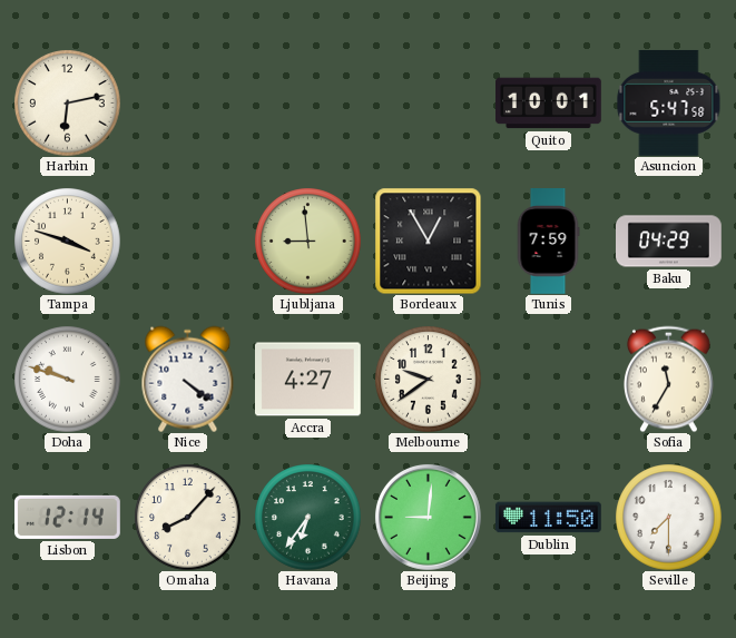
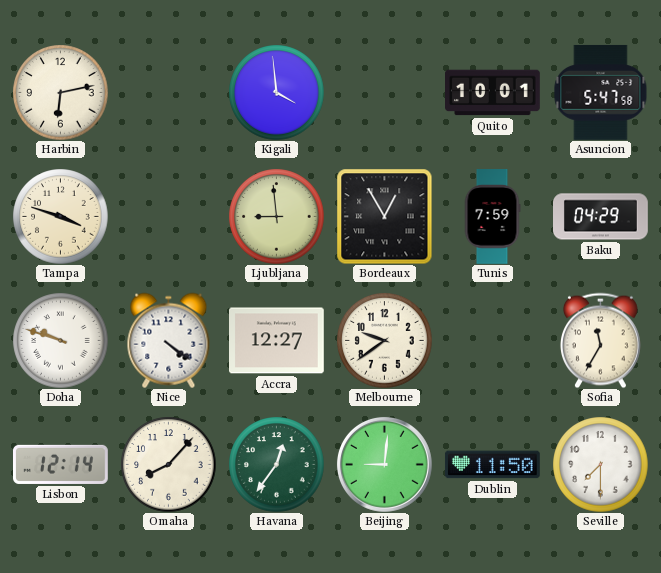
Kigali: none -> 3:59 (276, 92)
Accra: 4:27 -> 12:27 (277, 341)
Havana: 6:36 -> 12:36 (276, 464)
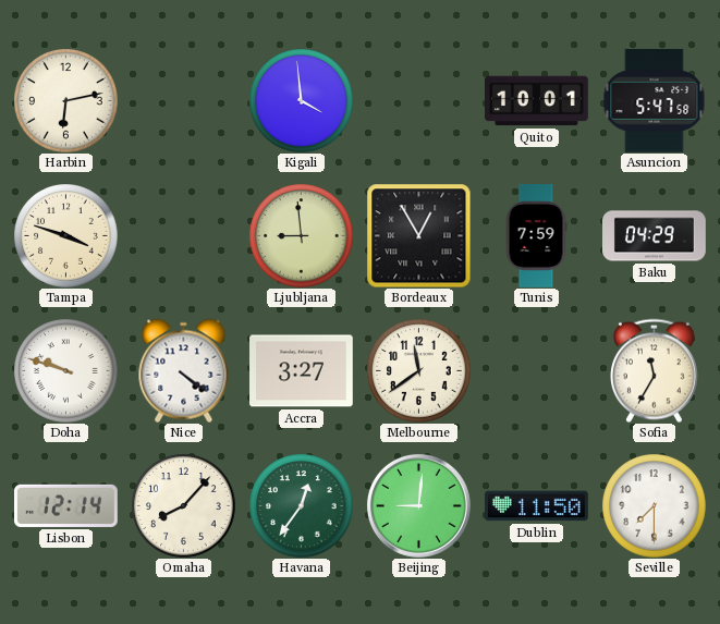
Accra: 12:27 -> 3:27 (302, 371)
Melbourne: 9:39 -> 11:39 (418, 370)
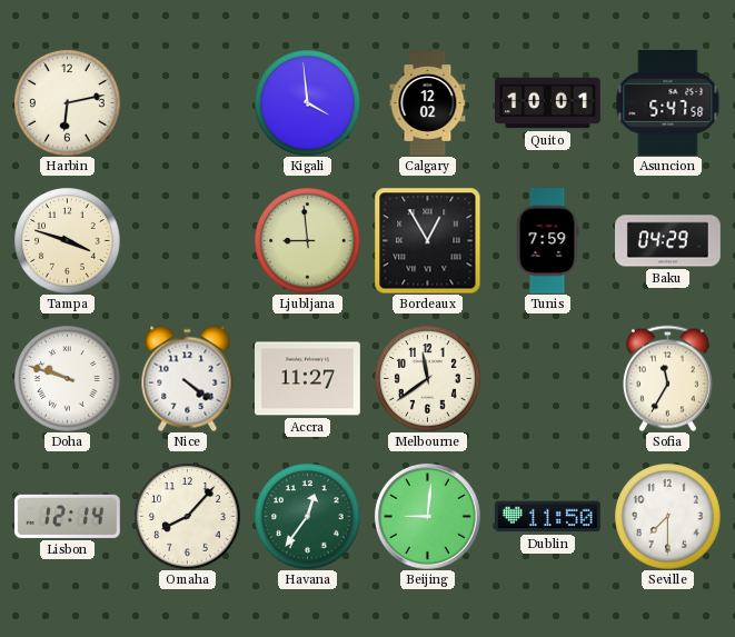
Calgary: none -> 12:02 (428, 103)
Accra: 3:27 -> 11:27 (308, 379)
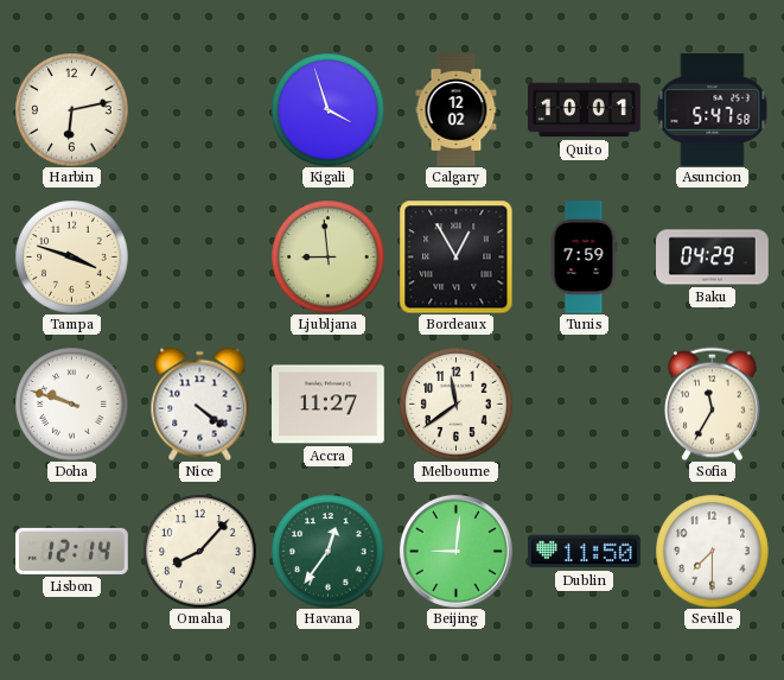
Kigali: 3:59 -> 3:57 (327, 109)
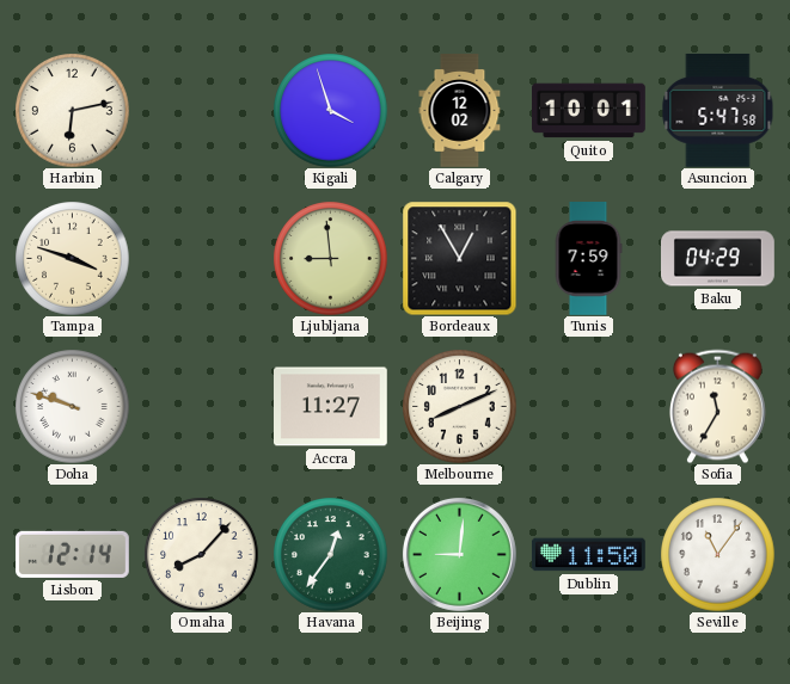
Nice: 4:21 -> none (200, 403)
Melbourne: 11:39 -> 8:11 (459, 406)
Seville: 7:30 -> 11:06 (717, 554)
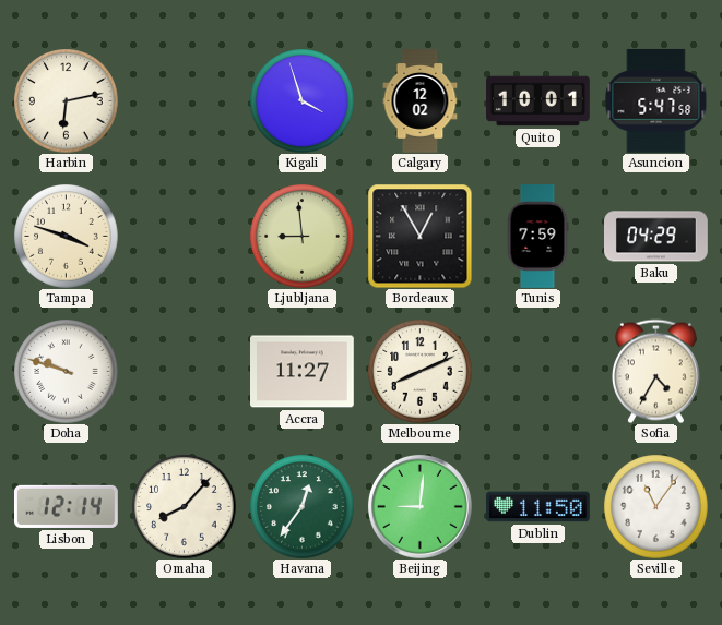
Sofia: 11:35 -> 4:35 (655, 371)
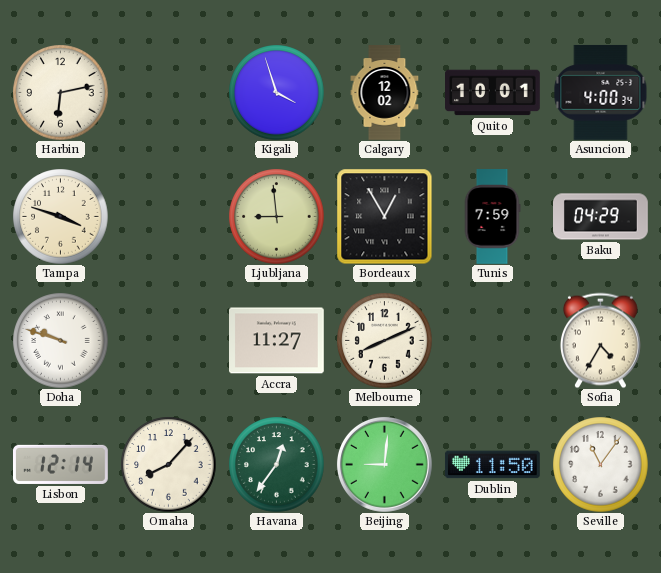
Asuncion: 5:47 -> 4:00 (601, 92)
